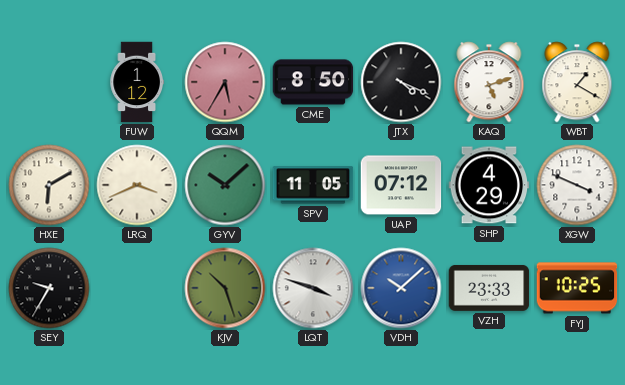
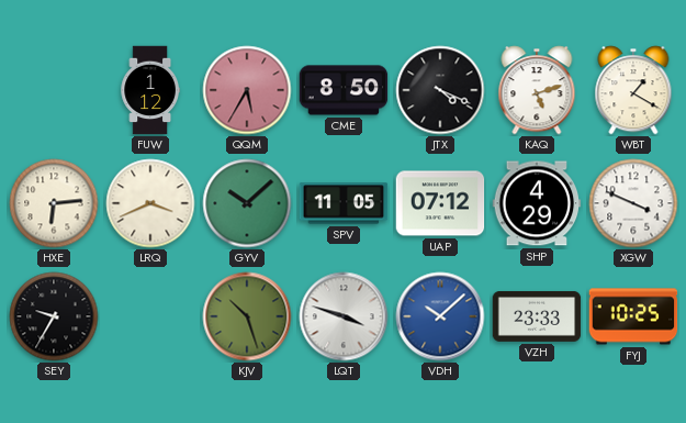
HXE: 6:10 -> 6:14 (54, 203)
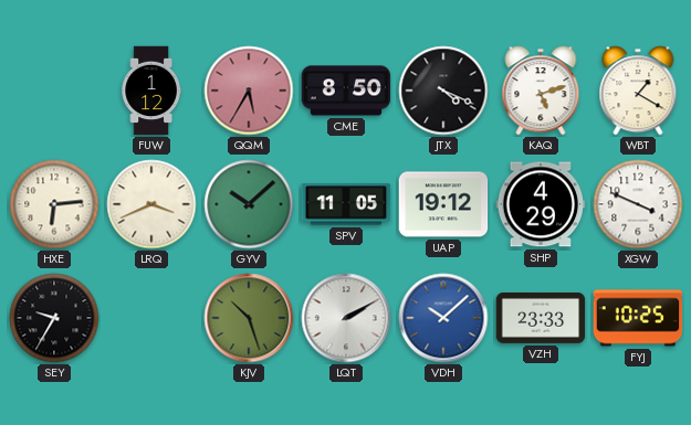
UAP: 07:12 -> 19:12 (443, 204)
LQT: 3:48 -> 2:10 (346, 318)
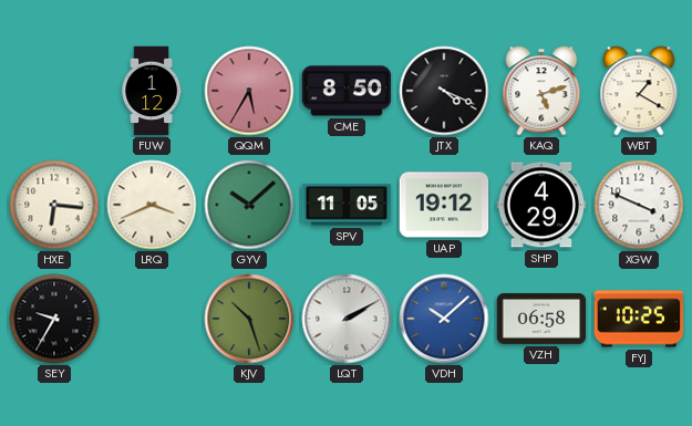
HXE: 6:14 -> 6:16 (54, 205)
VZH: 23:33 -> 06:58 (541, 319)
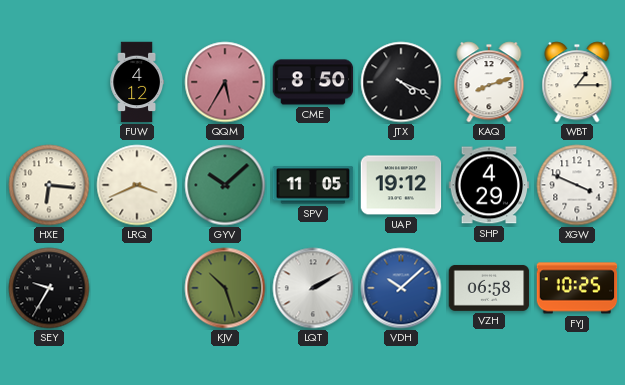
FUW: 1:12 -> 4:12 (137, 82)
KAQ: 5:12 -> 8:12 (489, 82)
WBT: 1:20 -> 1:15 (577, 82)
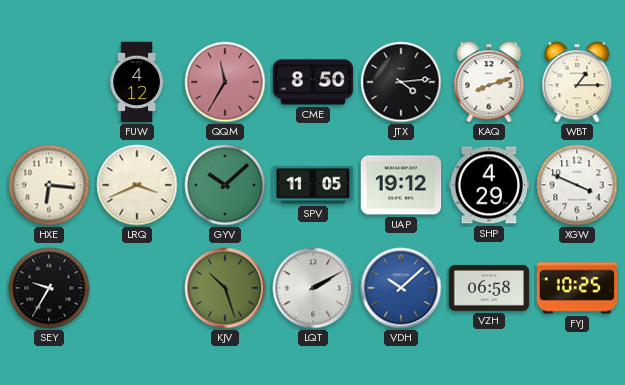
QQM: 5:35 -> 11:35 (225, 82)
JTX: 4:19 -> 4:14 (401, 82)
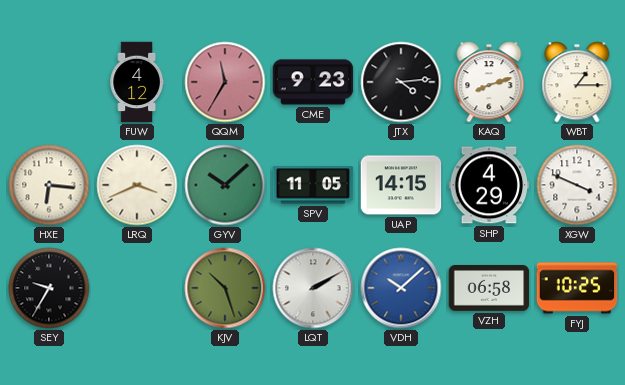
CME: 8:50 -> 9:23 (313, 82)
UAP: 19:12 -> 14:15 (401, 185)
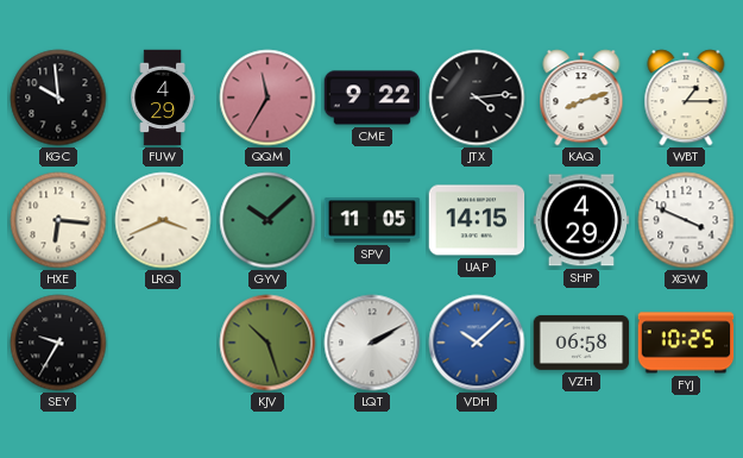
KGC: none -> 9:59 (58, 98)
FUW: 4:12 -> 4:29 (163, 98)
CME: 9:23 -> 9:22 (372, 98)
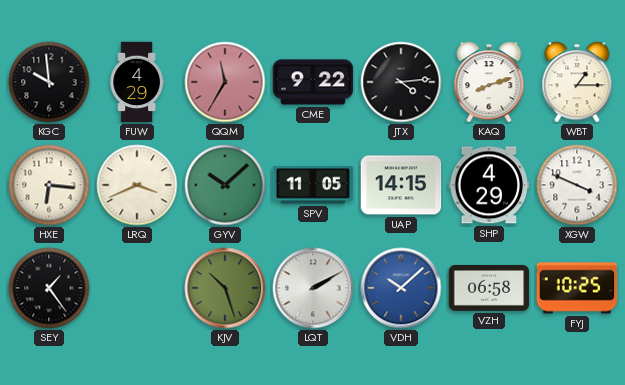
SEY: 9:35 -> 1:24 (49, 288)
